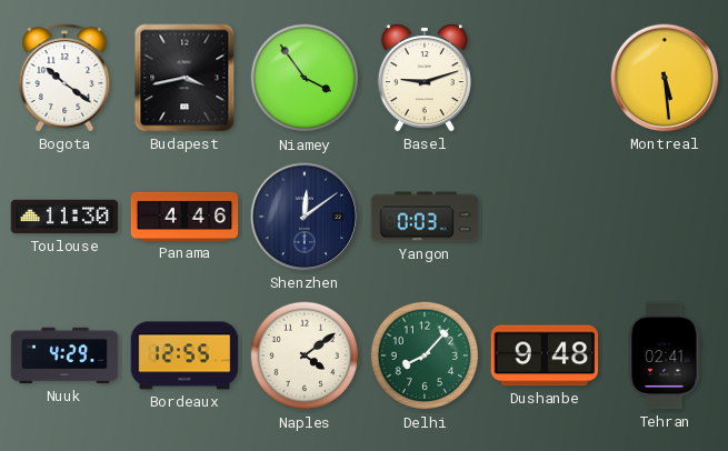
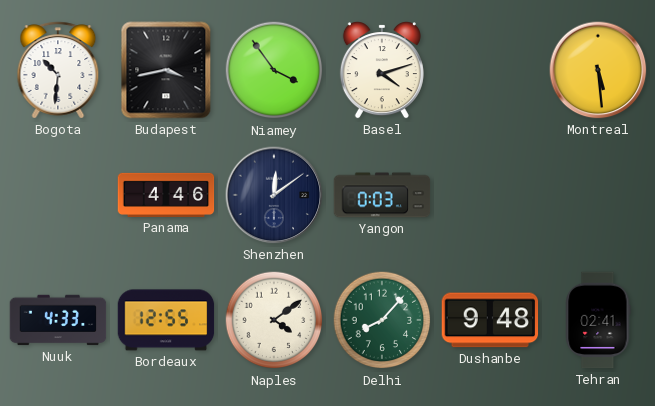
Bogota: 10:21 -> 10:31 (58, 70)
Basel: 9:12 -> 4:12 (382, 70)
Toulouse: 11:30 -> none (64, 217)
Nuuk: 4:29 -> 4:33 (58, 320)
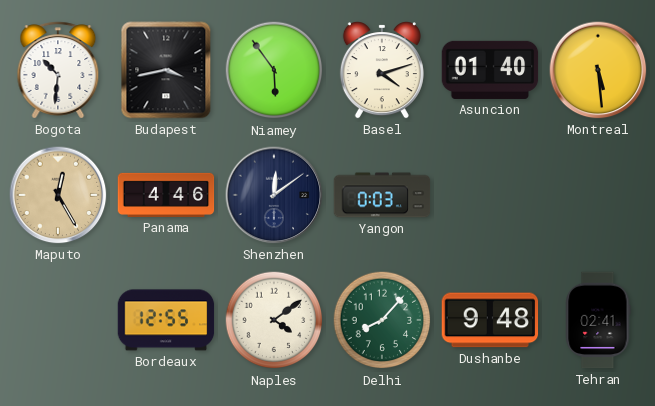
Niamey: 3:54 -> 5:54 (274, 70)
Asuncion: none -> 01:40 (490, 70)
Maputo: none -> 12:25 (58, 195)
Nuuk: 4:33 -> none (58, 320)
